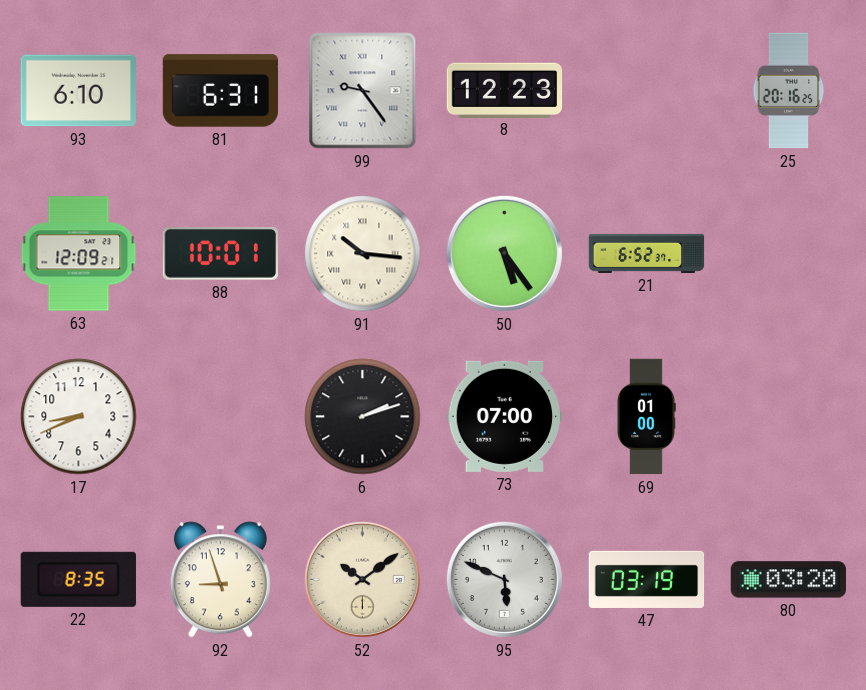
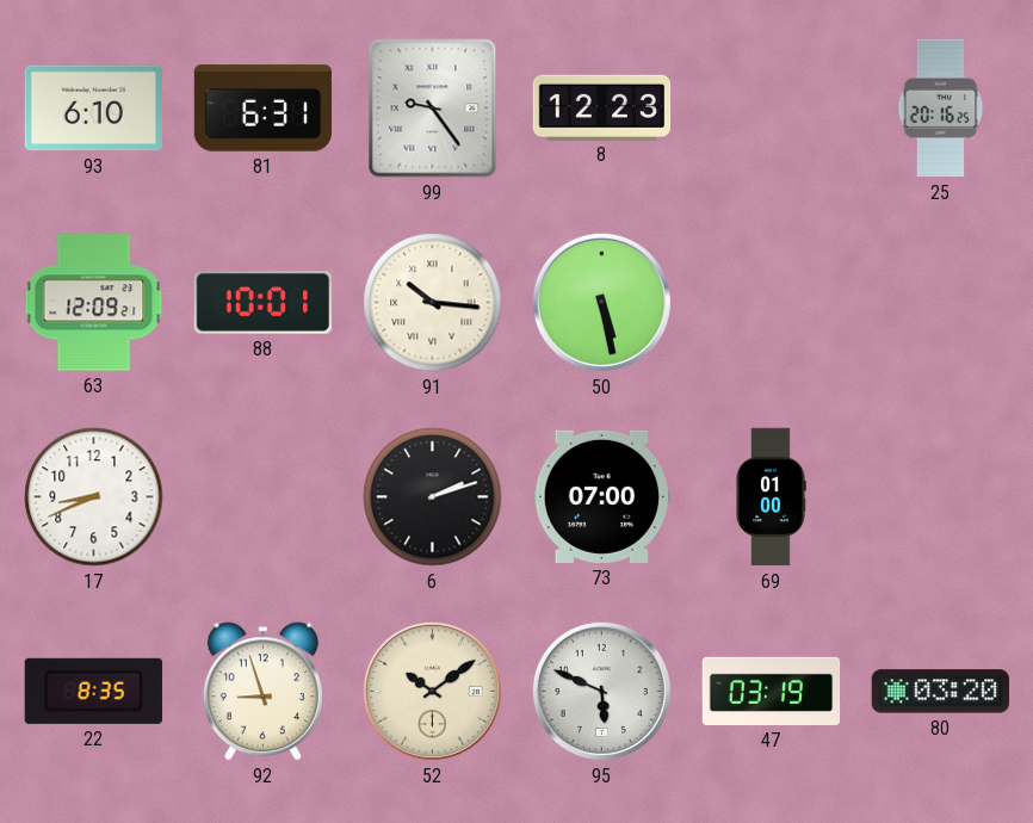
50: 5:24 -> 5:28 (601, 302)
21: 6:52 -> none (647, 253)
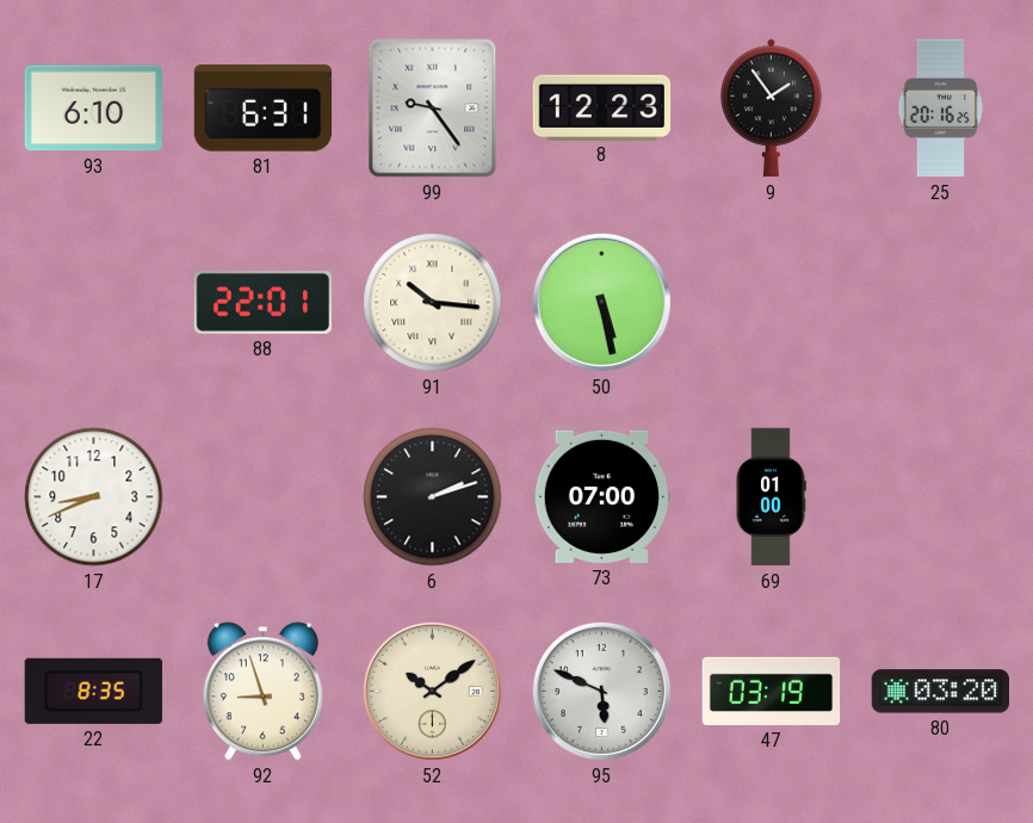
9: none -> 1:54 (772, 109)
63: 12:09 -> none (94, 303)
88: 10:01 -> 22:01 (262, 303)
